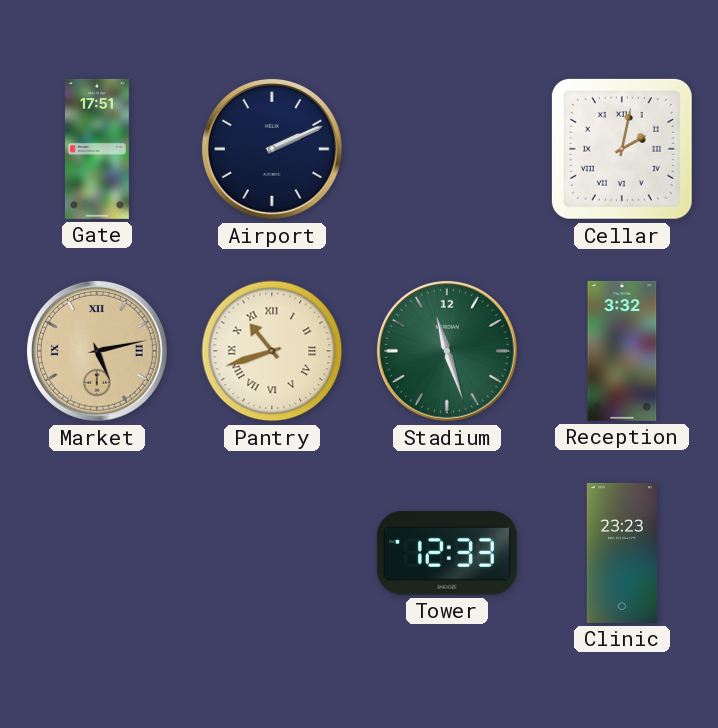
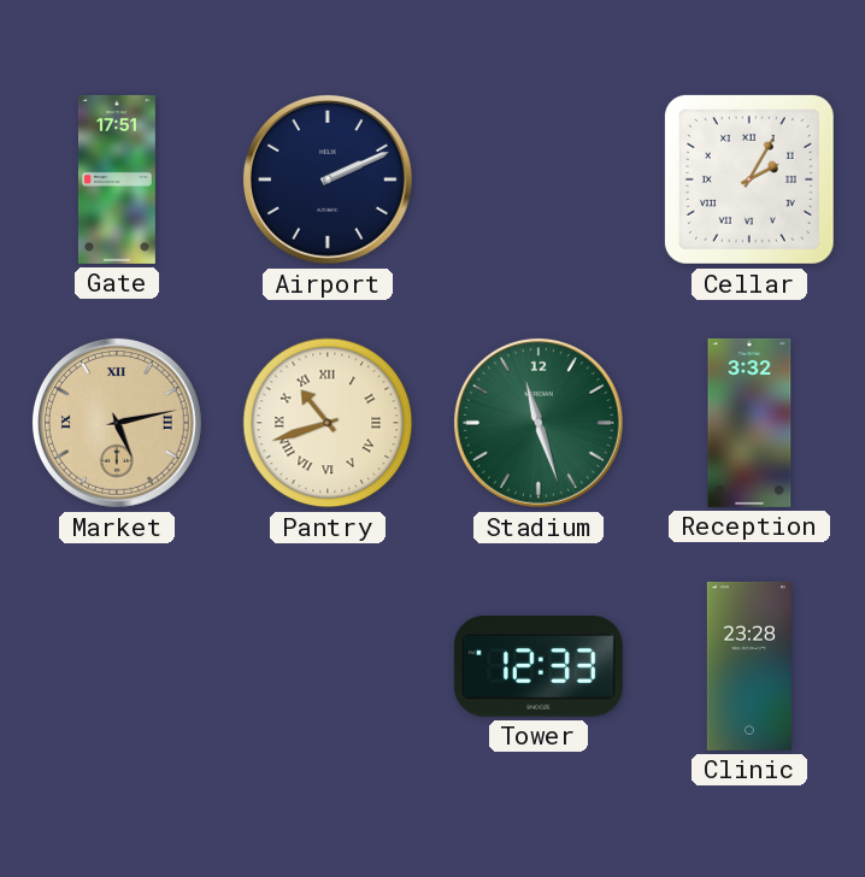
Cellar: 2:02 -> 2:05 (749, 179)
Clinic: 23:23 -> 23:28 (749, 666)
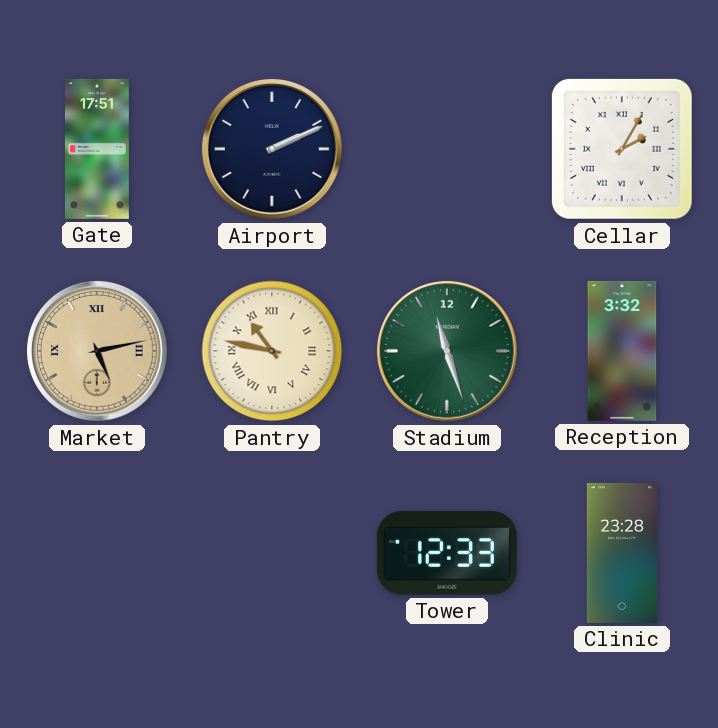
Pantry: 10:42 -> 10:47 (272, 351)
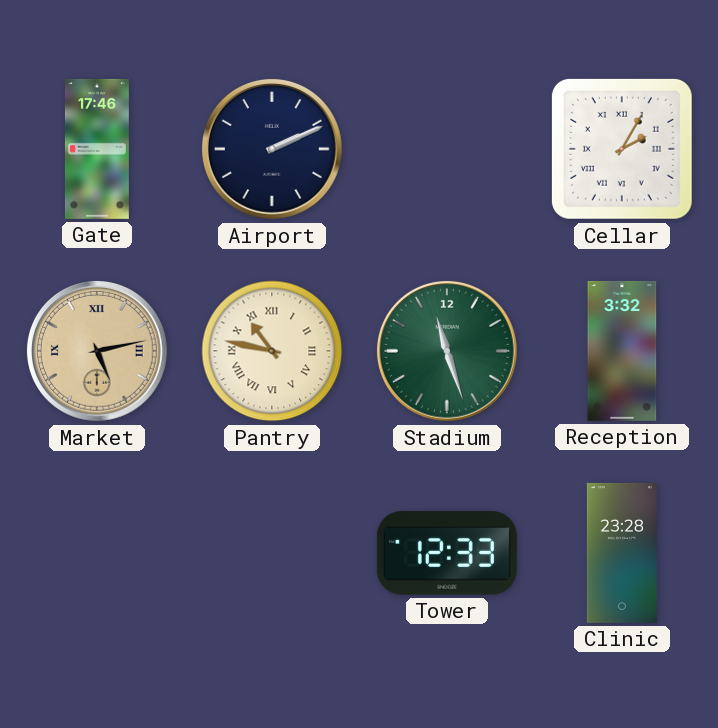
Gate: 17:51 -> 17:46 (97, 149)
